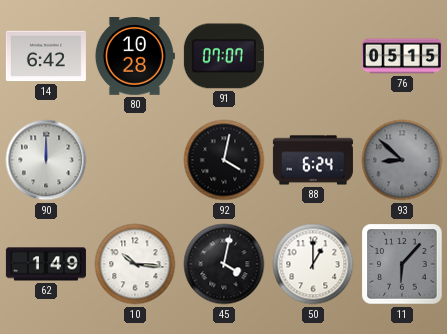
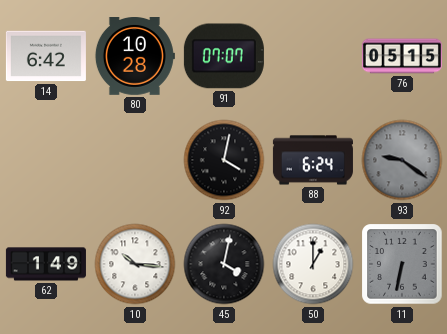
90: 12:00 -> none (46, 160)
93: 8:52 -> 9:21 (402, 160)
11: 6:07 -> 6:32 (402, 264)
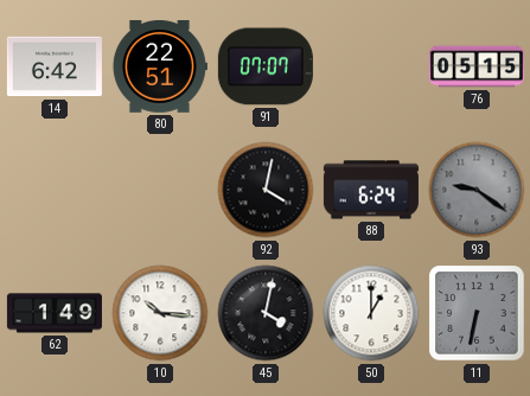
80: 10:28 -> 22:51 (159, 68)
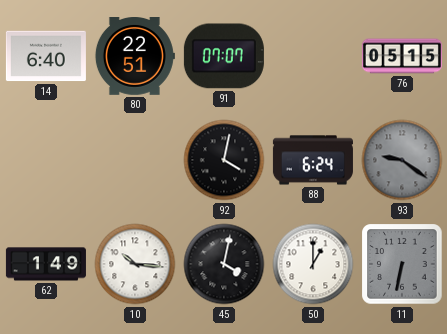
14: 6:42 -> 6:40 (46, 56)
